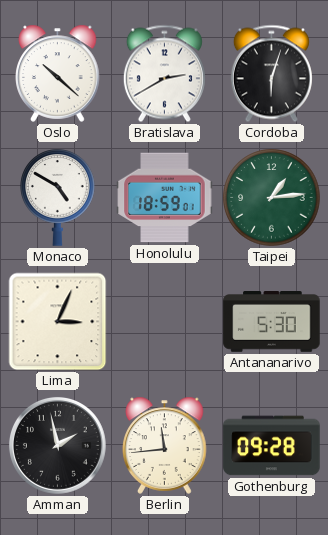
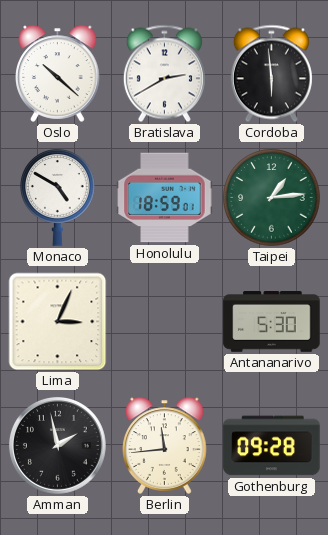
Cordoba: 6:03 -> 5:59 (271, 74)
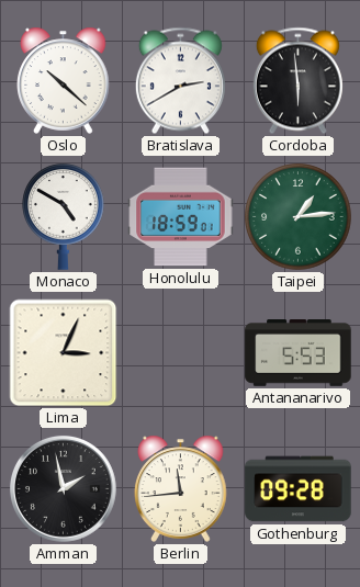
Antananarivo: 5:30 -> 5:53 (299, 353)
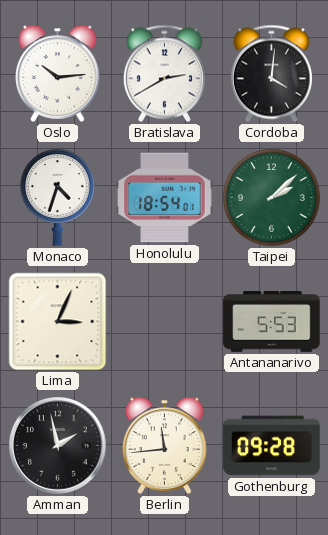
Oslo: 10:22 -> 10:14 (58, 73)
Cordoba: 5:59 -> 4:01 (271, 74)
Monaco: 4:50 -> 4:33 (58, 198)
Honolulu: 18:59 -> 18:54 (165, 198)
Taipei: 1:14 -> 2:08 (272, 198)
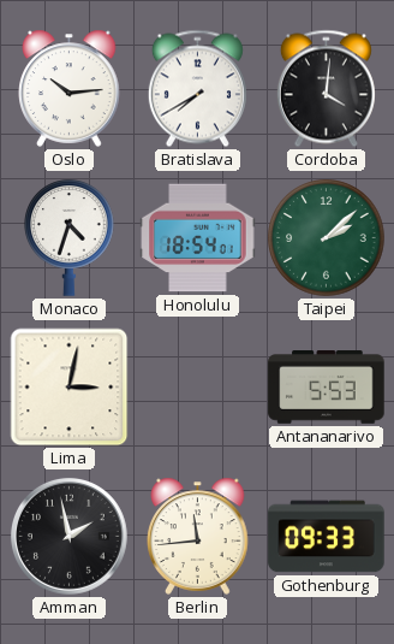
Bratislava: 2:40 -> 7:40 (197, 89)
Lima: 3:04 -> 3:02 (70, 388)
Gothenburg: 09:28 -> 09:33 (327, 537)
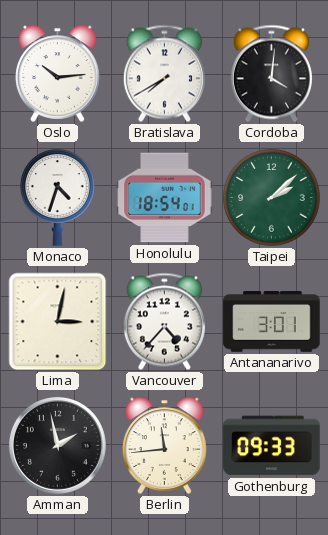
Vancouver: none -> 4:37 (164, 322)
Antananarivo: 5:53 -> 3:01 (272, 322)
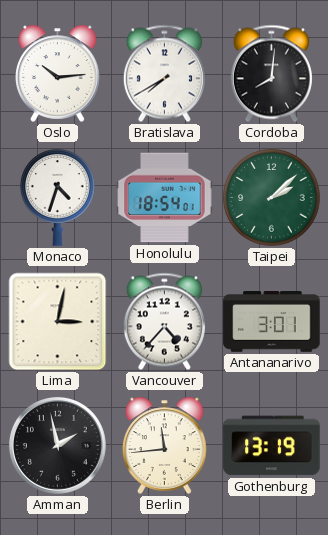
Cordoba: 4:01 -> 8:01 (271, 74)
Gothenburg: 09:33 -> 13:19 (272, 446)
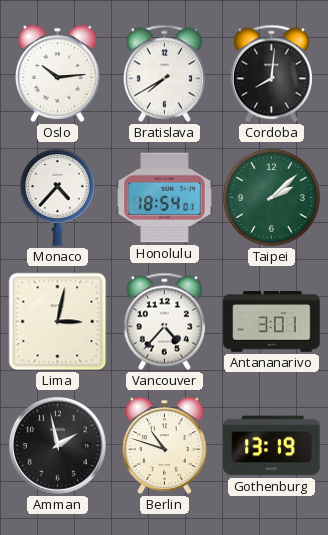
Monaco: 4:33 -> 4:37 (58, 198)
Berlin: 11:44 -> 10:48 (165, 445)
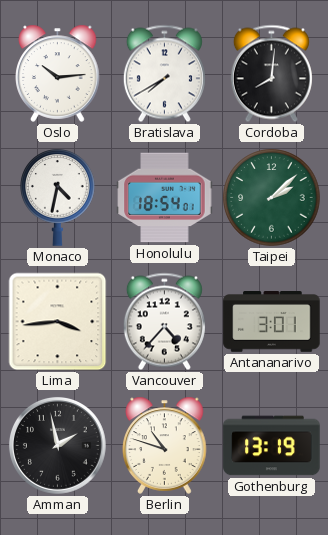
Monaco: 4:37 -> 4:32 (58, 198)
Lima: 3:02 -> 3:44 (58, 322)
